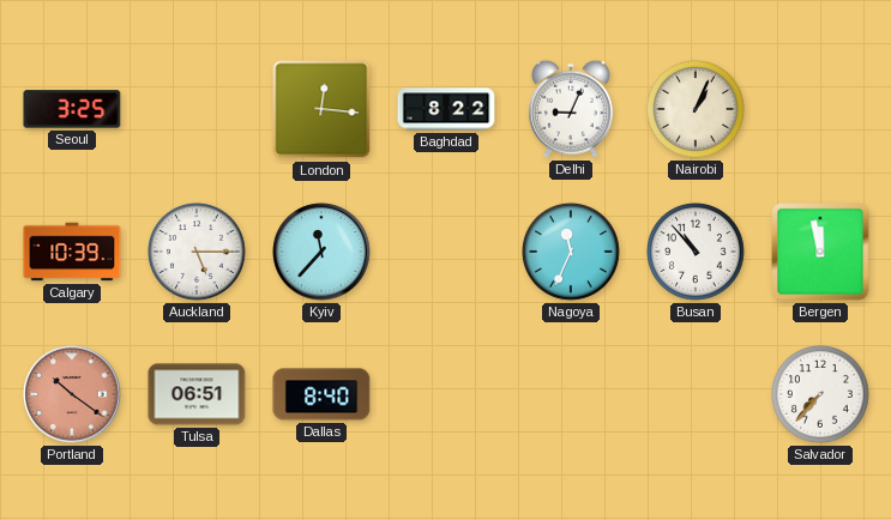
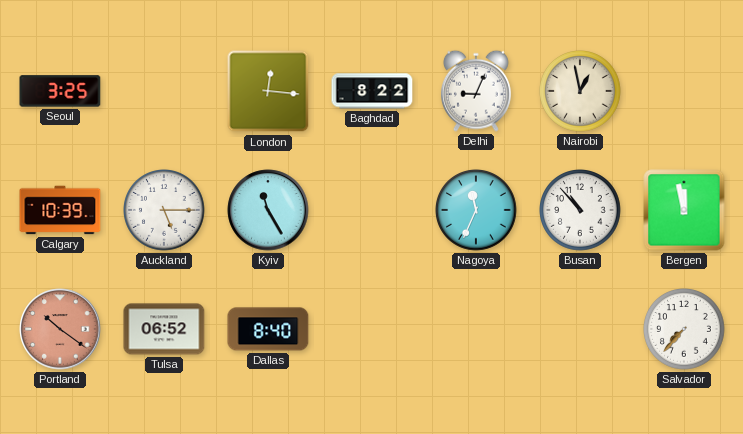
Nairobi: 1:04 -> 12:58 (581, 92)
Kyiv: 11:37 -> 11:25 (268, 210)
Tulsa: 06:51 -> 06:52 (164, 329)
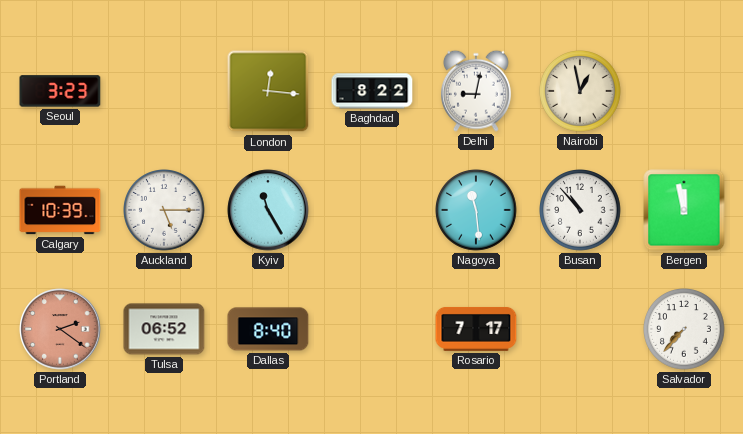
Seoul: 3:25 -> 3:23 (60, 91)
Delhi: 9:04 -> 9:02 (476, 91)
Nagoya: 11:34 -> 11:29 (477, 211)
Portland: 10:21 -> 2:21 (60, 329)
Rosario: none -> 7:17 (476, 329)
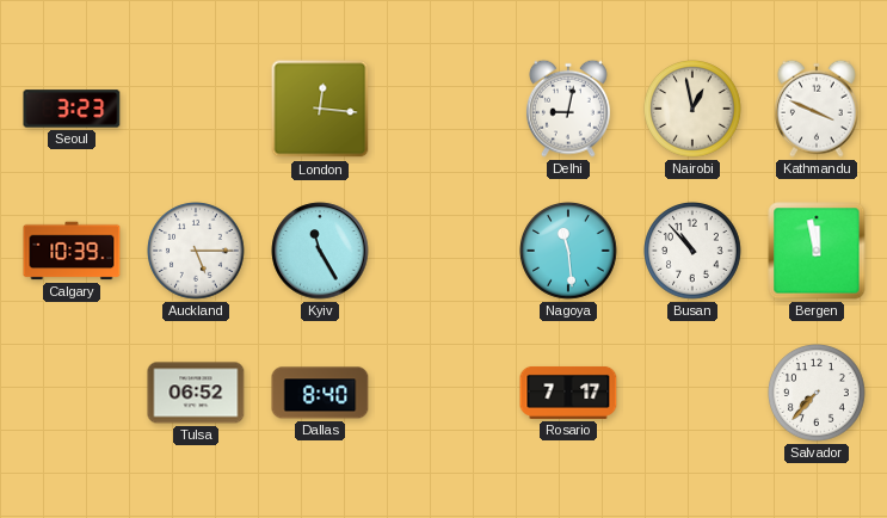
Baghdad: 8:22 -> none (372, 91)
Kathmandu: none -> 3:49 (817, 109)
Portland: 2:21 -> none (60, 329)
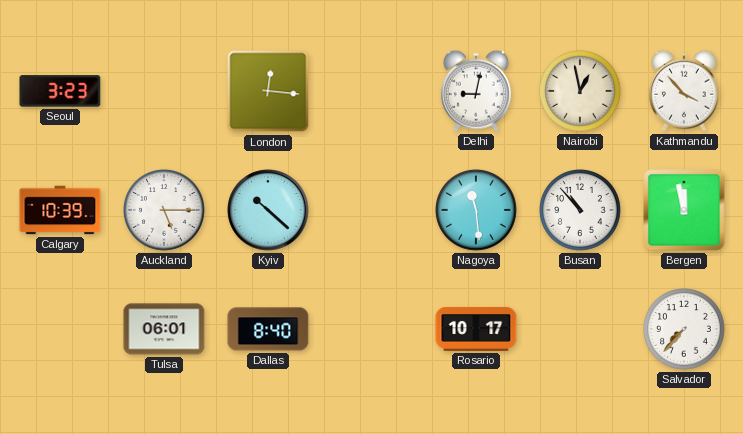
Kathmandu: 3:49 -> 3:53 (684, 91)
Kyiv: 11:25 -> 10:22 (268, 210)
Tulsa: 06:52 -> 06:01 (164, 329)
Rosario: 7:17 -> 10:17 (476, 329)
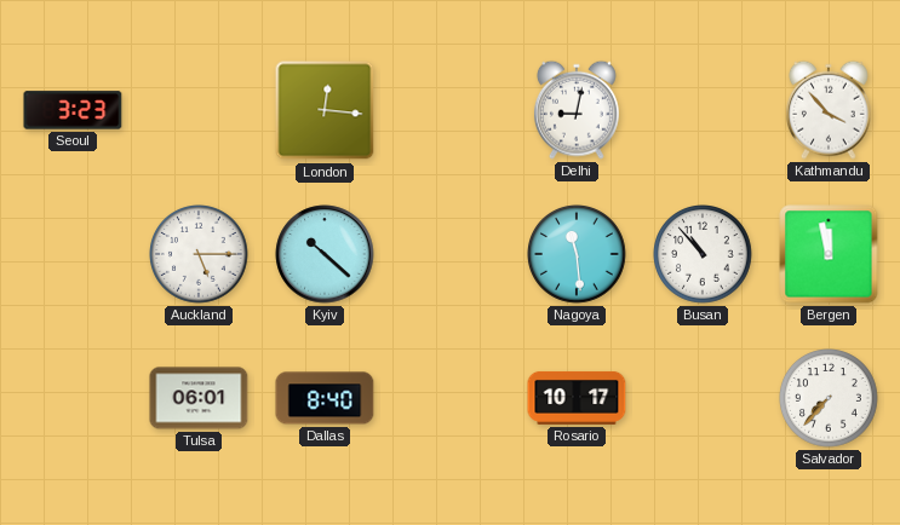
Nairobi: 12:58 -> none (581, 92)
Calgary: 10:39 -> none (60, 210)
